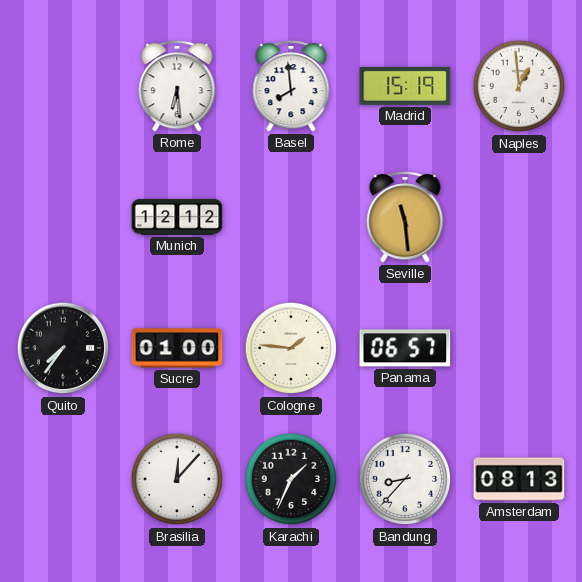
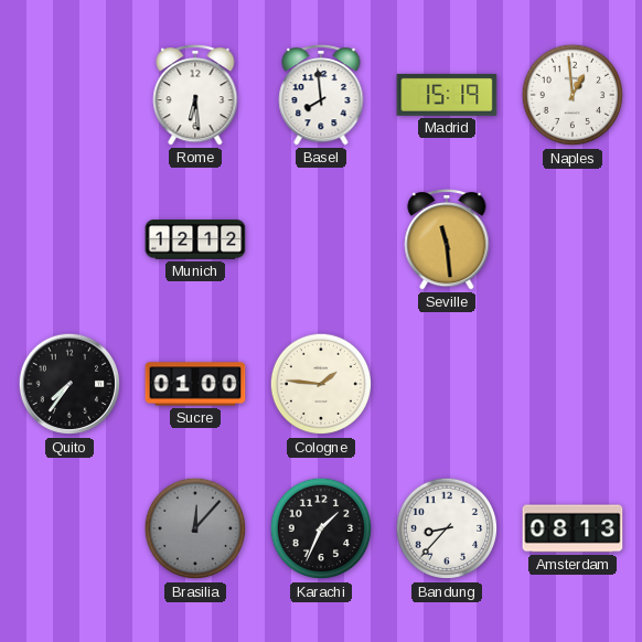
Panama: 06:57 -> none (405, 348)
Brasilia dial: white -> grey (195, 528)
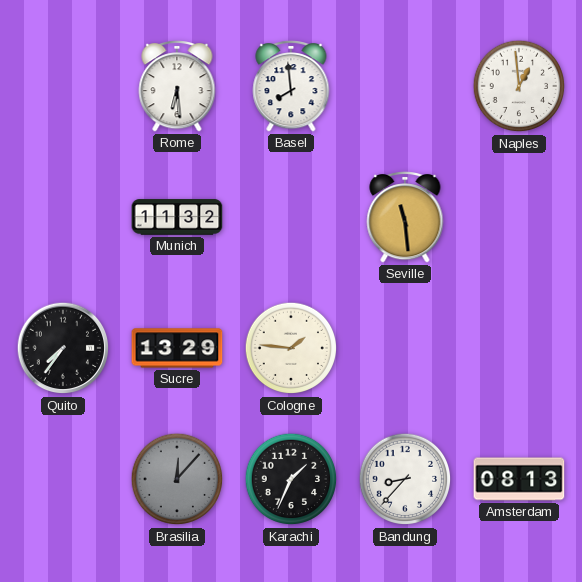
Madrid: 15:19 -> none (447, 95)
Munich: 12:12 -> 11:32 (177, 217)
Sucre: 01:00 -> 13:29 (177, 348)
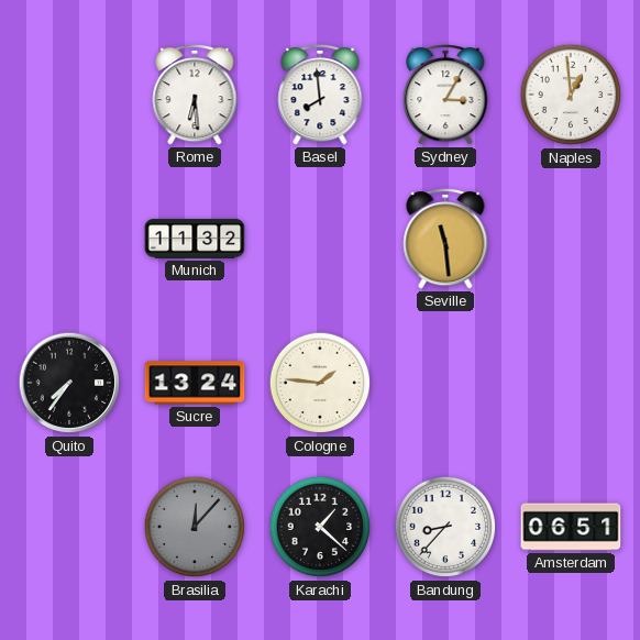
Sydney: none -> 3:05 (445, 95)
Sucre: 13:29 -> 13:24 (195, 383)
Karachi: 1:34 -> 1:22 (320, 527)
Amsterdam: 08:13 -> 06:51 (571, 527)
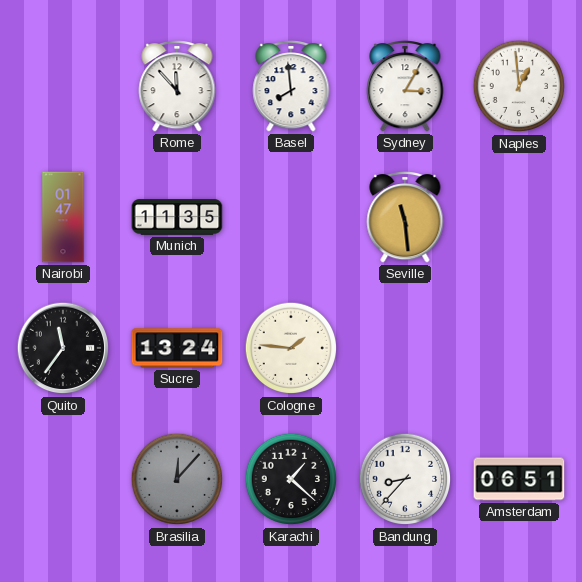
Rome: 6:29 -> 11:53 (177, 86)
Nairobi: none -> 01:47 (63, 217)
Munich: 11:32 -> 11:35 (177, 217)
Quito: 7:36 -> 11:36 (63, 348)
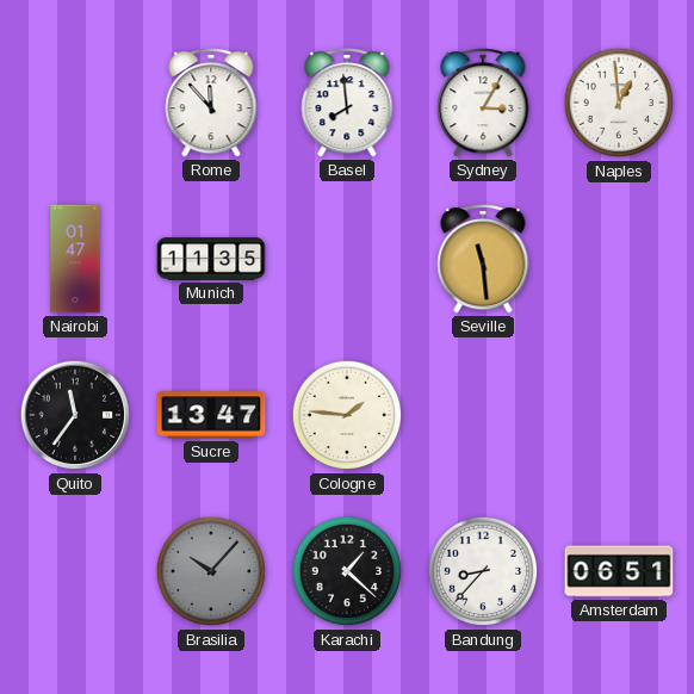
Sucre: 13:24 -> 13:47 (211, 415)
Brasilia: 12:07 -> 10:07 (211, 571)
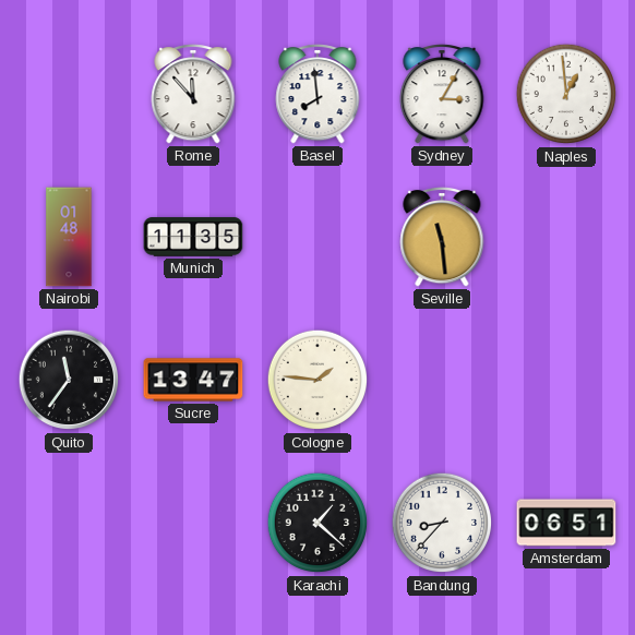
Nairobi: 01:47 -> 01:48 (69, 237)
Brasilia: 10:07 -> none (211, 571)
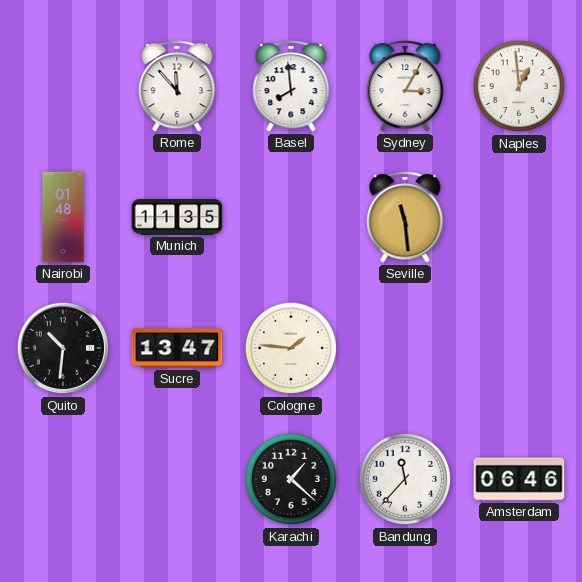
Quito: 11:36 -> 10:31 (63, 348)
Bandung: 8:37 -> 11:37 (405, 479)
Amsterdam: 06:51 -> 06:46 (519, 479)
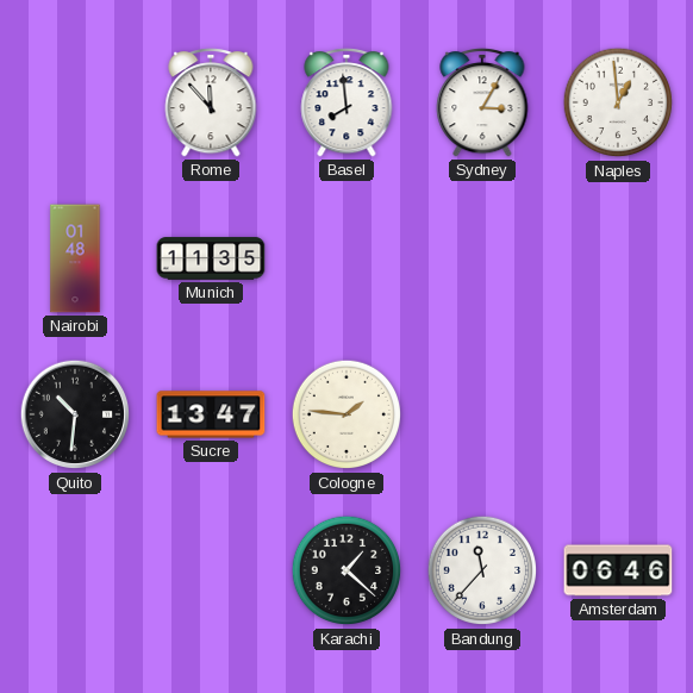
Seville: 11:29 -> none (405, 217)
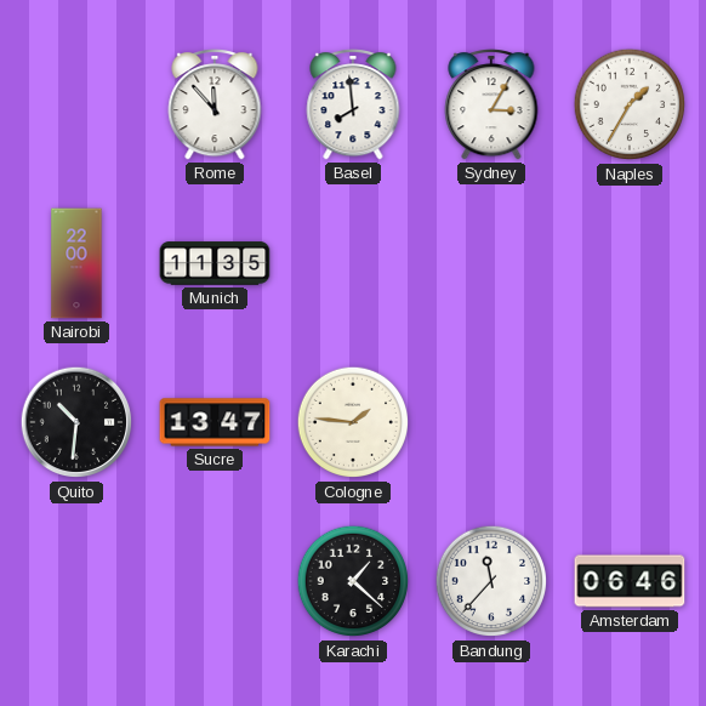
Naples: 12:59 -> 1:35 (630, 104)
Nairobi: 01:48 -> 22:00 (76, 263)
